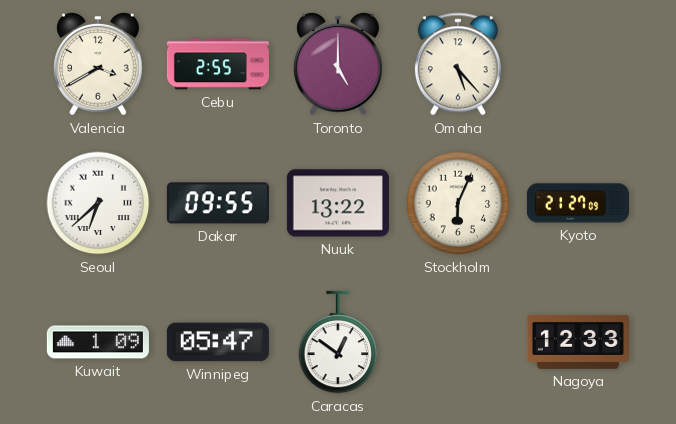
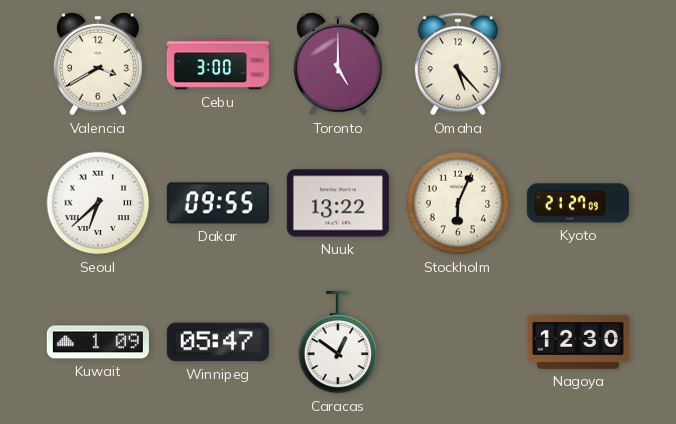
Cebu: 2:55 -> 3:00 (218, 64)
Nagoya: 12:33 -> 12:30 (578, 342)
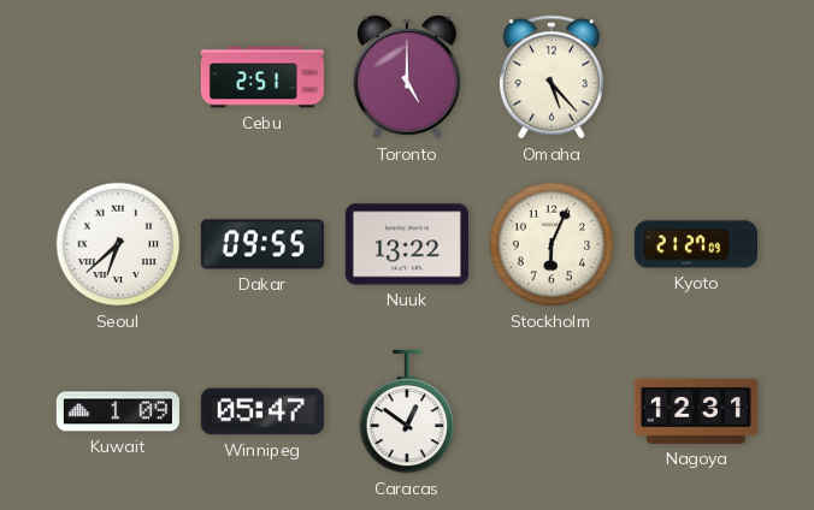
Valencia: 3:40 -> none (98, 64)
Cebu: 3:00 -> 2:51 (263, 77)
Nagoya: 12:30 -> 12:31 (696, 411)
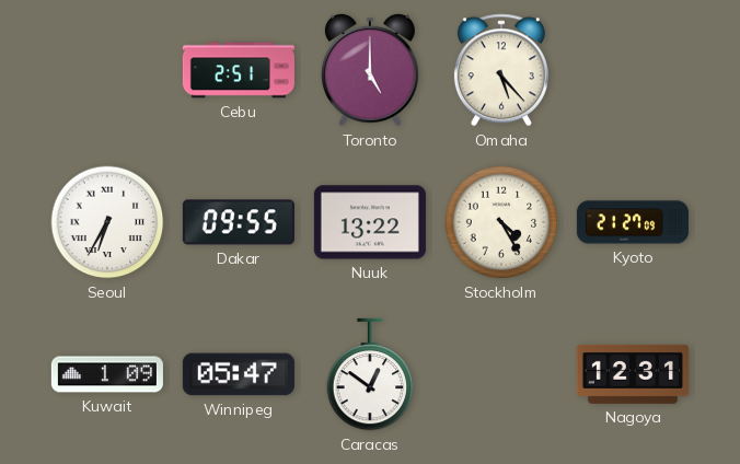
Seoul: 6:38 -> 6:35 (107, 222)
Stockholm: 6:04 -> 4:25 (501, 222)
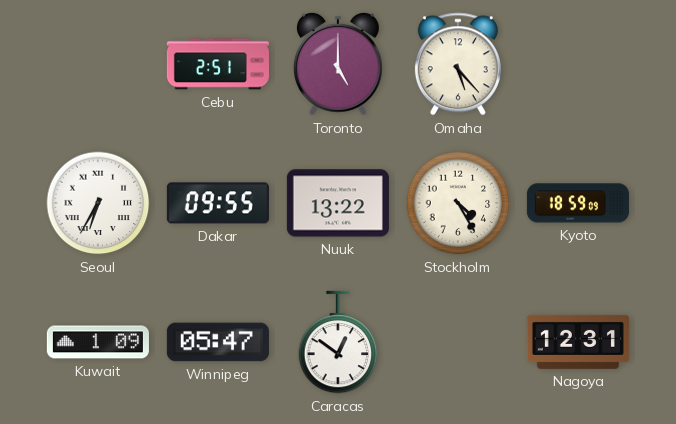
Kyoto: 21:27 -> 18:59 (578, 203)
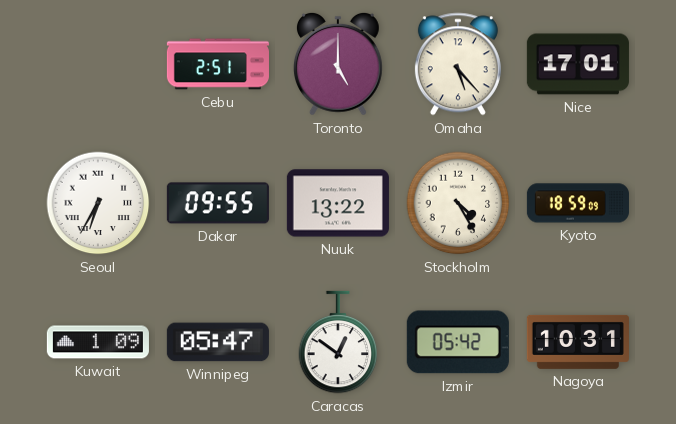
Nice: none -> 17:01 (578, 64)
Izmir: none -> 05:42 (458, 342)
Nagoya: 12:31 -> 10:31 (578, 342)
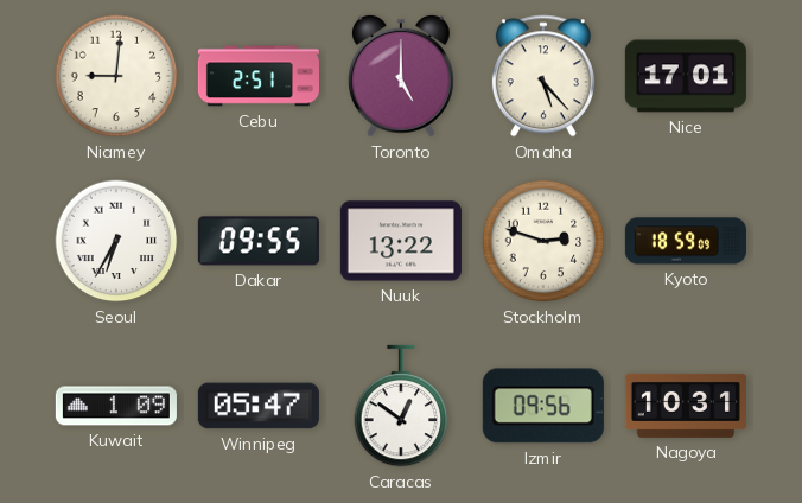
Niamey: none -> 9:01 (116, 76)
Stockholm: 4:25 -> 2:48 (543, 241)
Izmir: 05:42 -> 09:56 (543, 406)
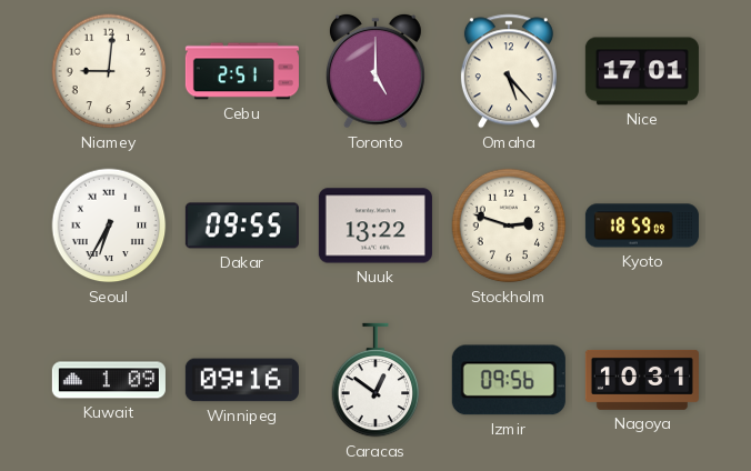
Winnipeg: 05:47 -> 09:16 (242, 380)
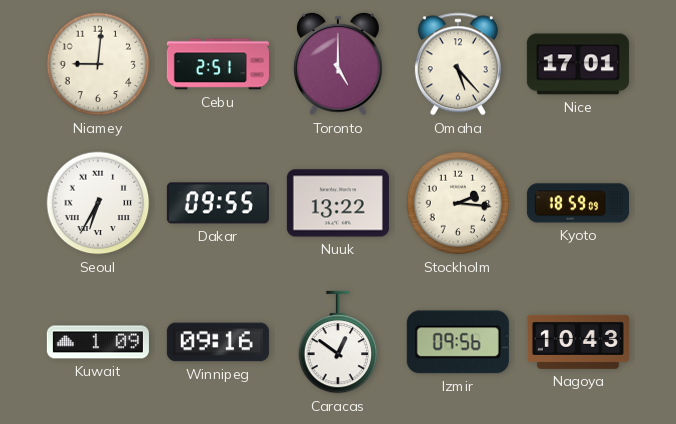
Stockholm: 2:48 -> 2:16 (458, 203)
Nagoya: 10:31 -> 10:43 (578, 342)
